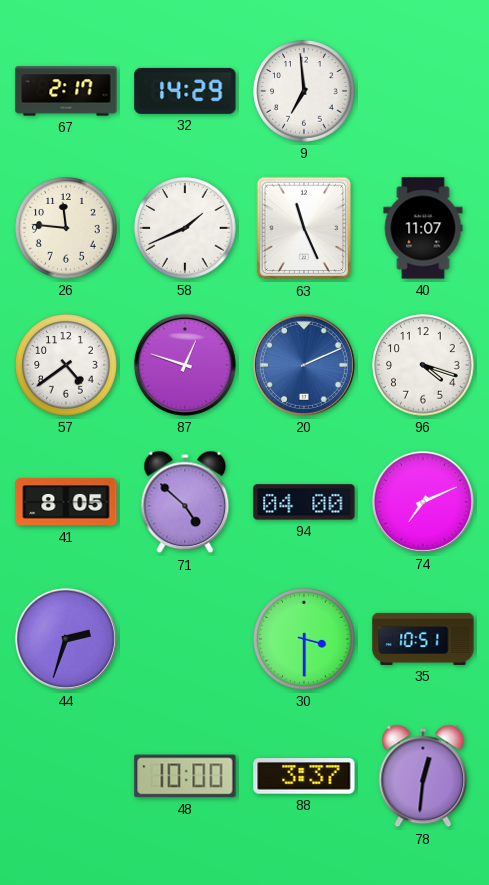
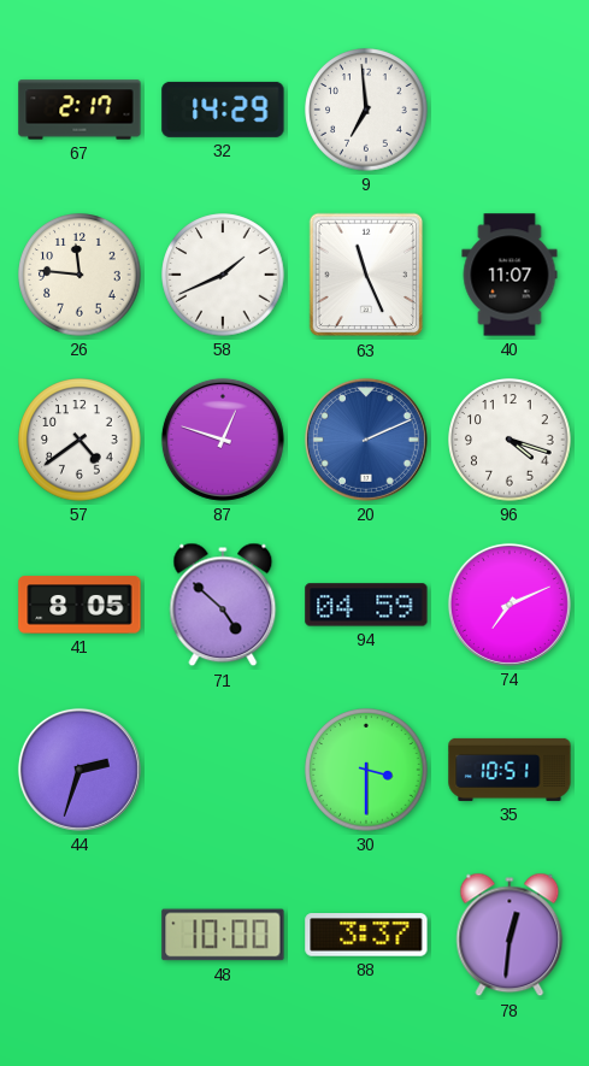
94: 04:00 -> 04:59 (366, 605)
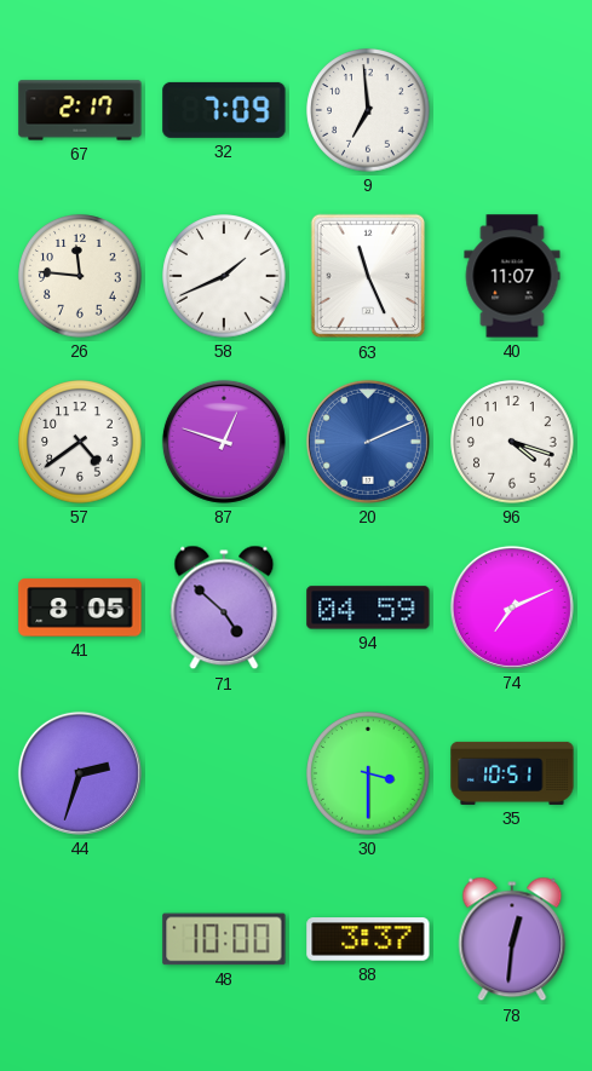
32: 14:29 -> 7:09 (224, 110)
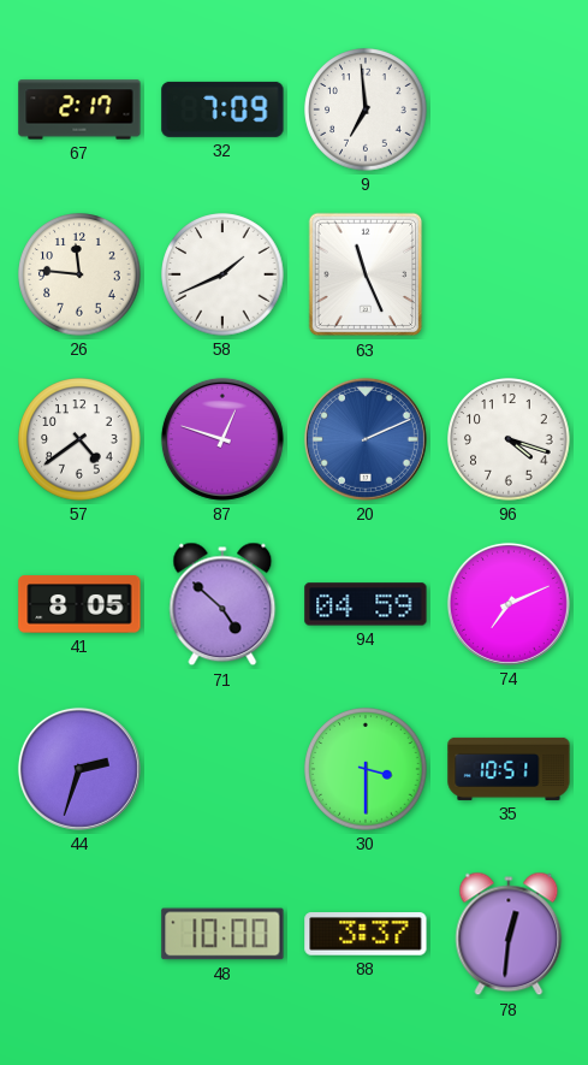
40: 11:07 -> none (512, 276)
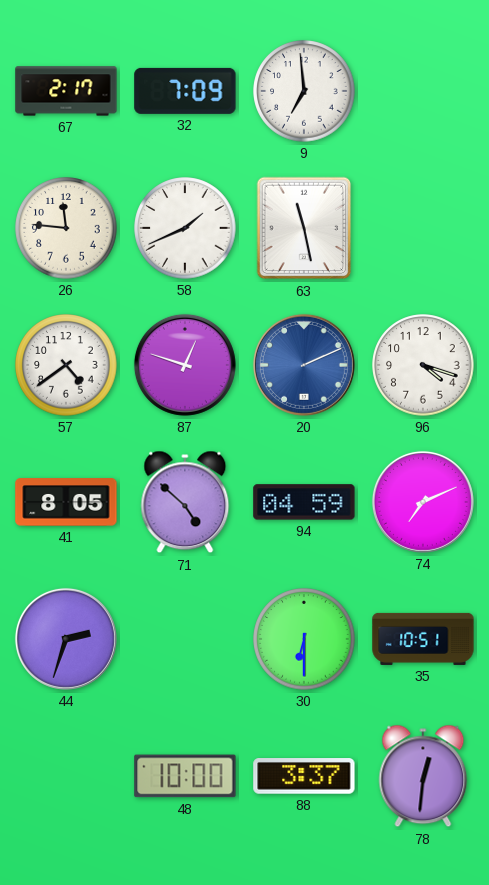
63: 11:26 -> 11:28 (304, 228)
30: 3:30 -> 6:30 (304, 639)
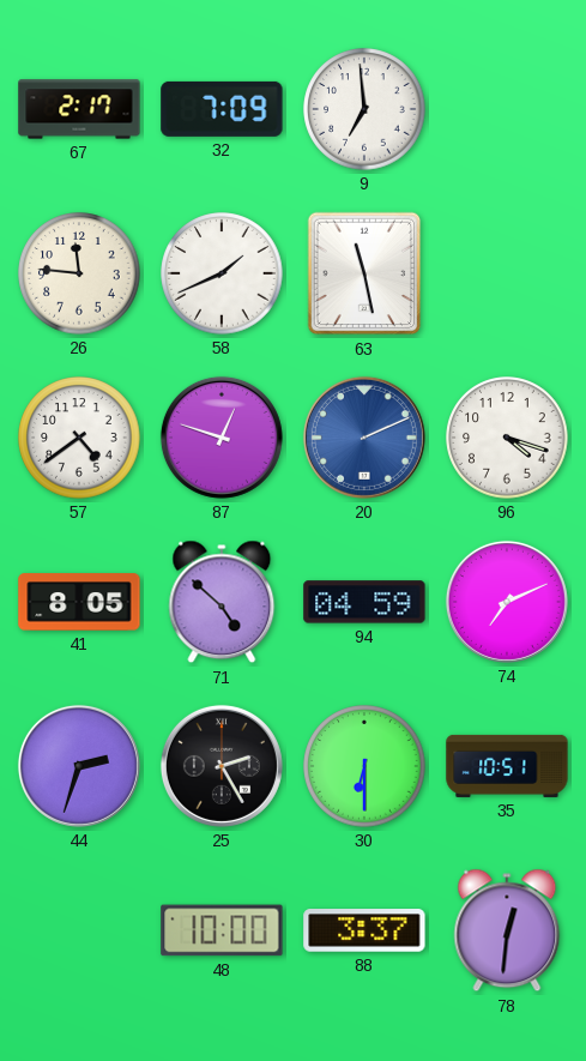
25: none -> 2:25 (222, 766)
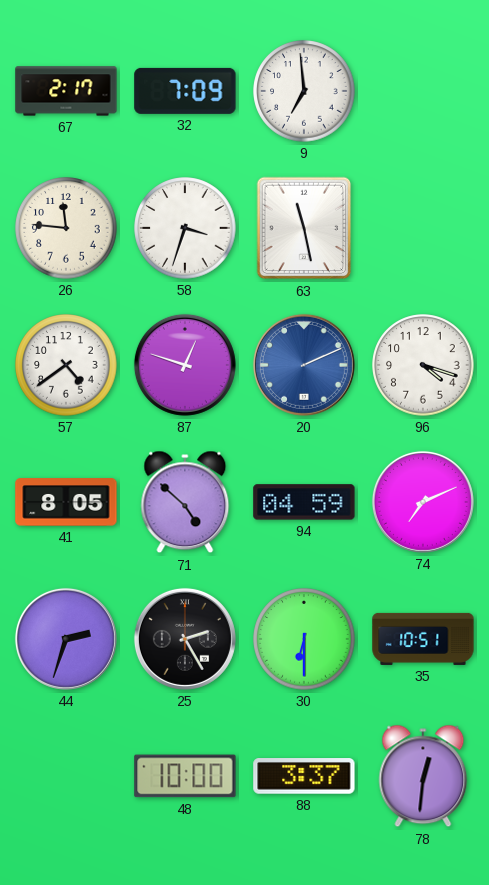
58: 1:41 -> 3:33 (185, 228)
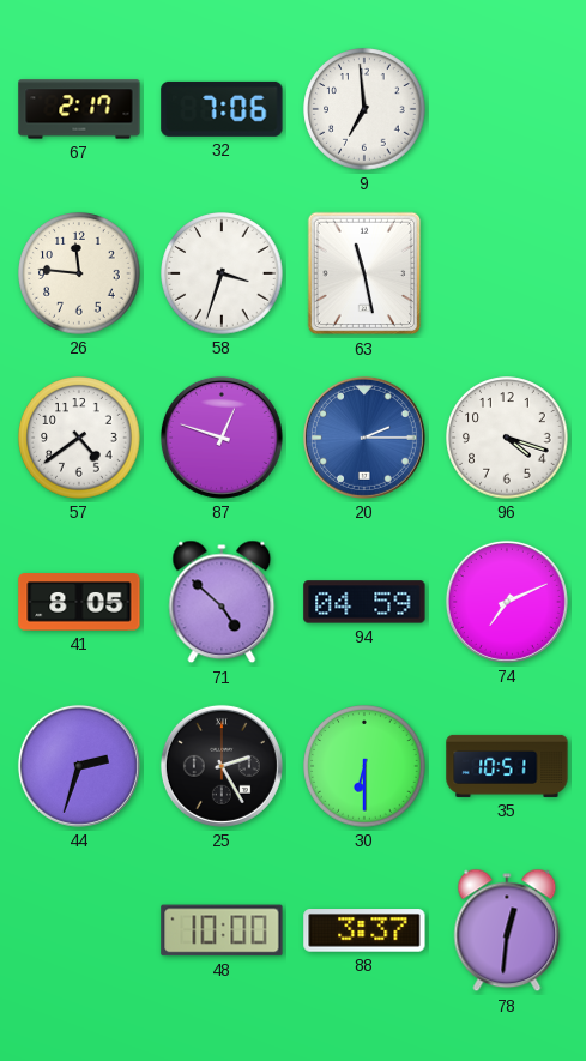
32: 7:09 -> 7:06 (222, 109)
20: 2:11 -> 2:15 (364, 438)
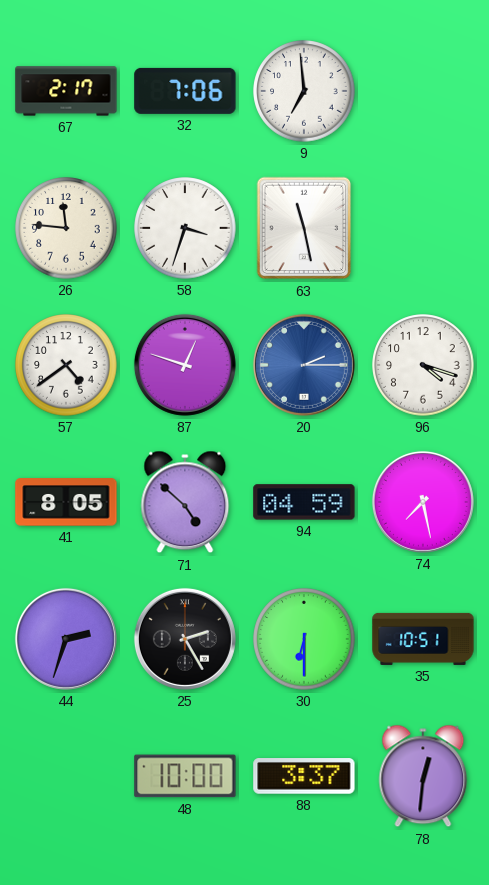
74: 7:11 -> 7:28 (423, 502)
